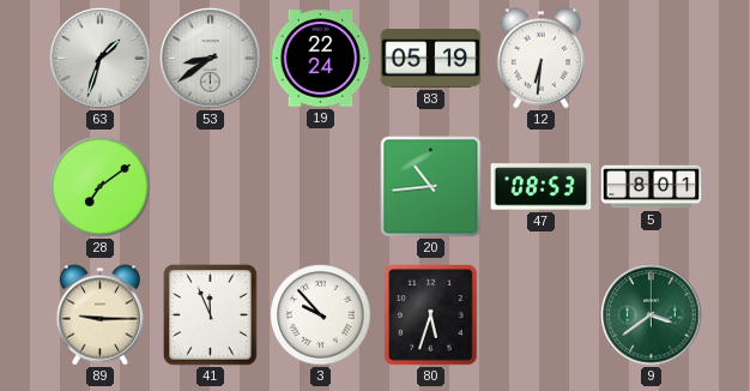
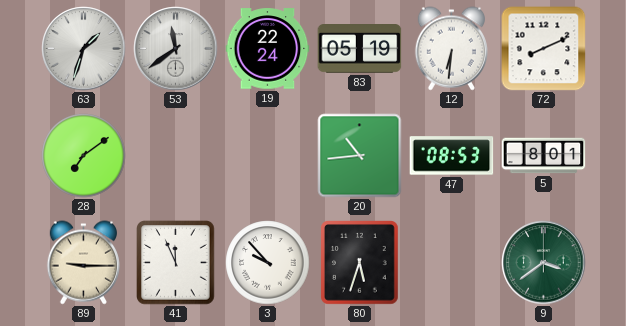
53: 8:39 -> 11:39 (176, 49)
72: none -> 8:11 (544, 49)
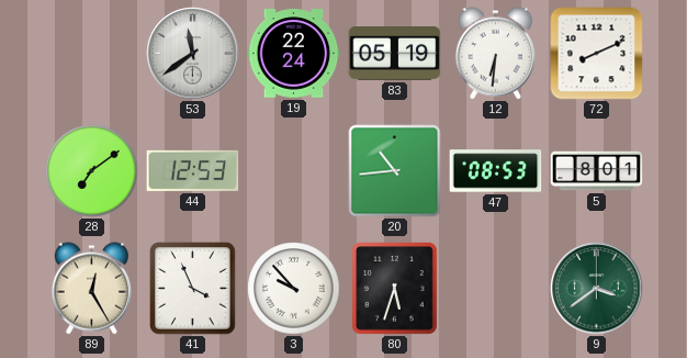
63: 1:33 -> none (84, 49)
44: none -> 12:53 (193, 170)
89: 9:15 -> 12:25 (91, 289)
41: 11:56 -> 3:56 (193, 289)
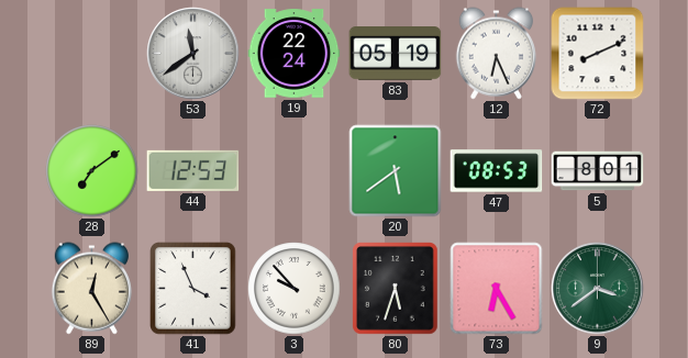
12: 6:31 -> 6:26 (496, 54)
20: 10:44 -> 5:39 (396, 171)
73: none -> 6:25 (497, 289)
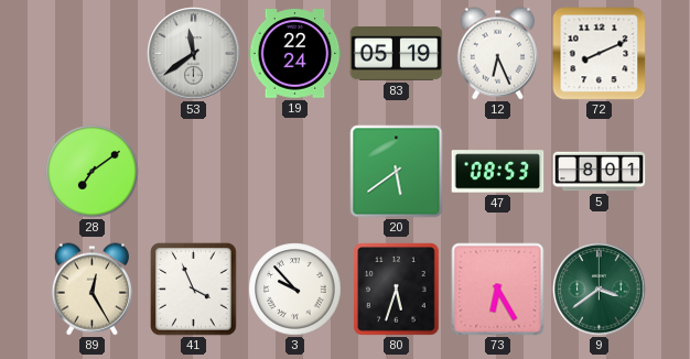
44: 12:53 -> none (193, 170)
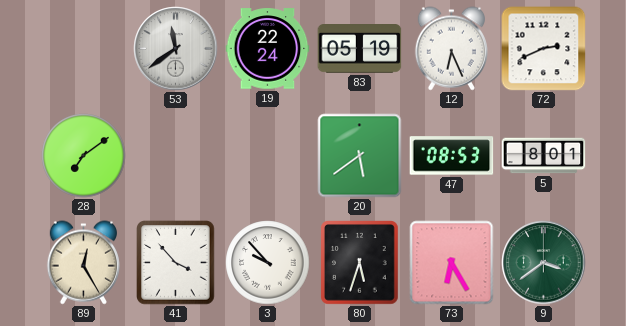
72: 8:11 -> 2:41 (544, 49)
41: 3:56 -> 3:53 (176, 263)
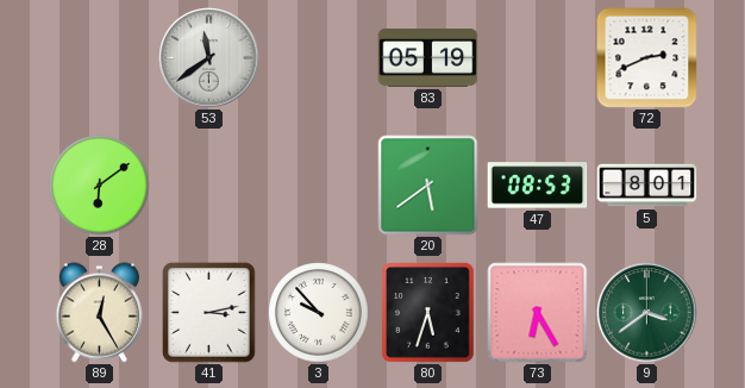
19: 22:24 -> none (268, 49)
12: 6:26 -> none (451, 49)
28: 7:09 -> 6:09 (100, 186)
41: 3:53 -> 3:13 (209, 313)
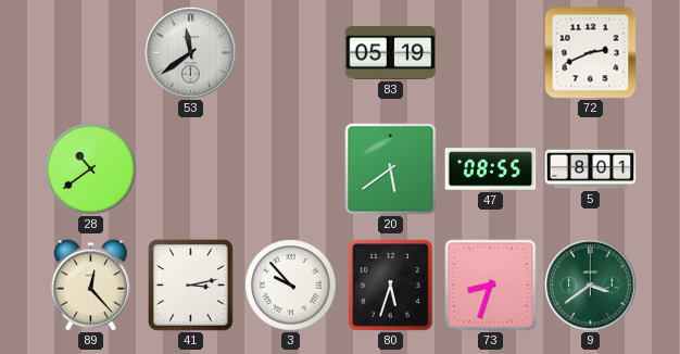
28: 6:09 -> 10:39 (91, 169)
47: 08:53 -> 08:55 (491, 169)
89: 12:25 -> 12:23 (90, 286)
73: 6:25 -> 8:33 (491, 286)
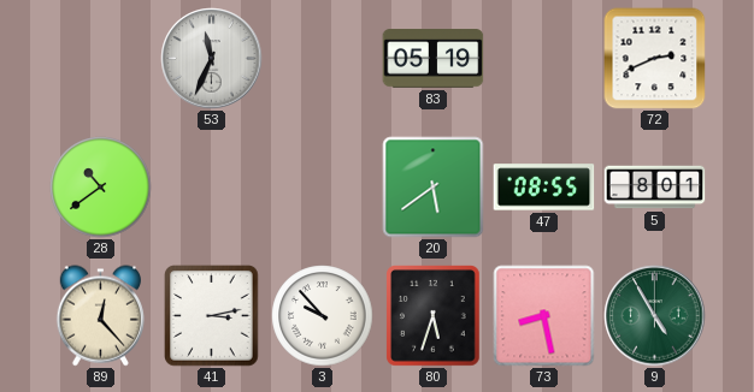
53: 11:39 -> 11:34 (212, 59)
73: 8:33 -> 8:28 (544, 316)
9: 3:39 -> 4:55 (655, 316)
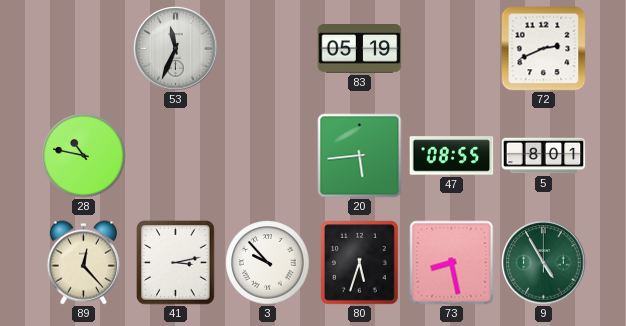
28: 10:39 -> 10:47 (84, 156)
20: 5:39 -> 5:44 (360, 156)
